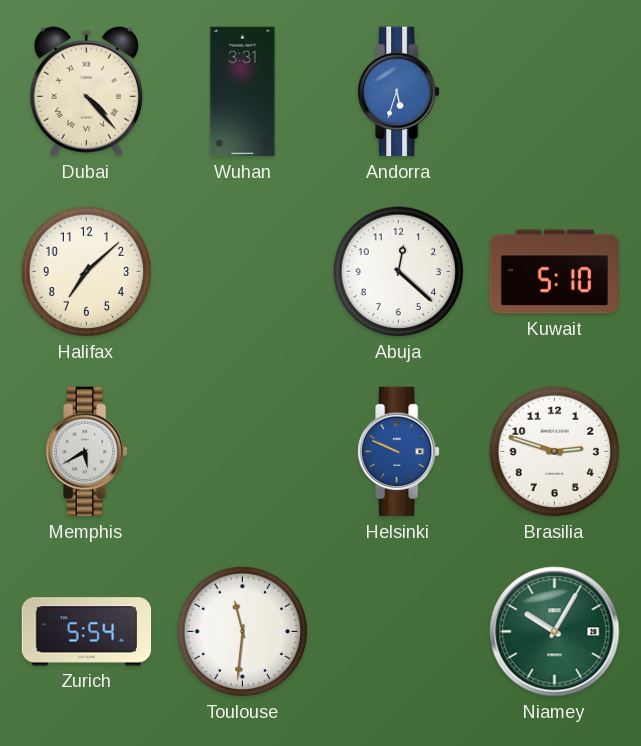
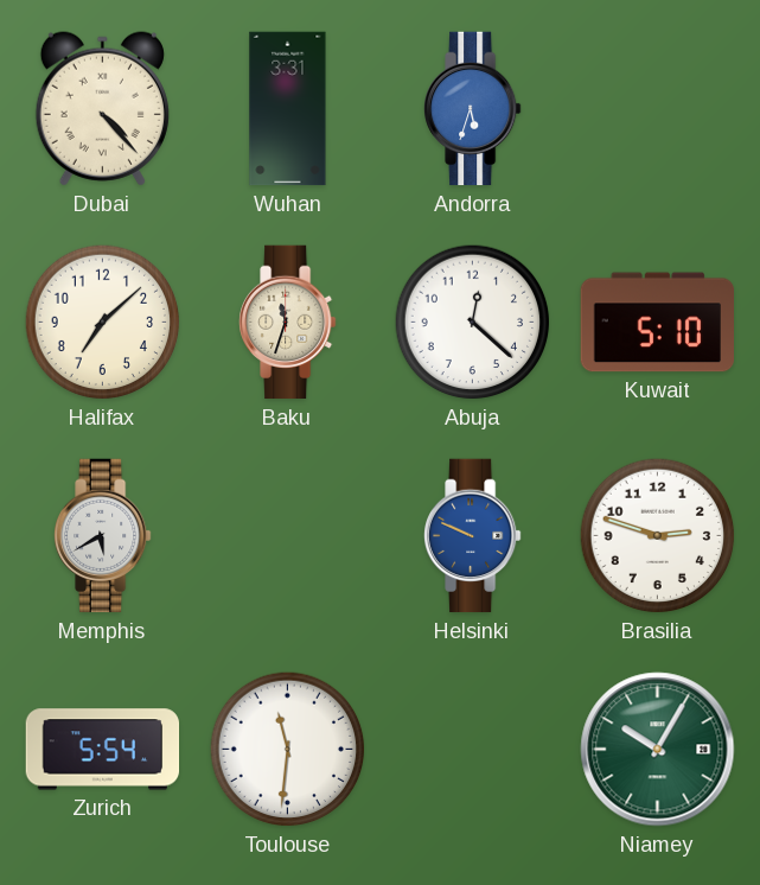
Baku: none -> 11:33 (288, 323)
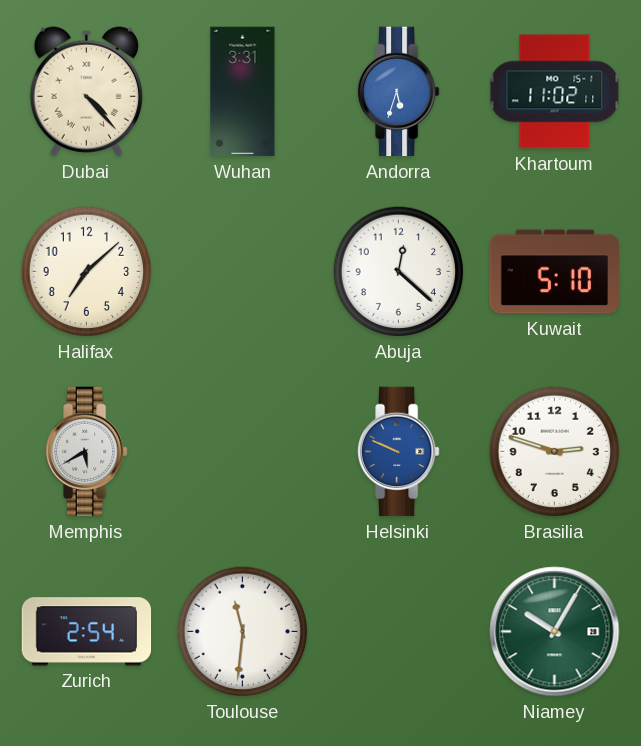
Khartoum: none -> 11:02 (555, 92)
Baku: 11:33 -> none (288, 323)
Zurich: 5:54 -> 2:54 (87, 632)
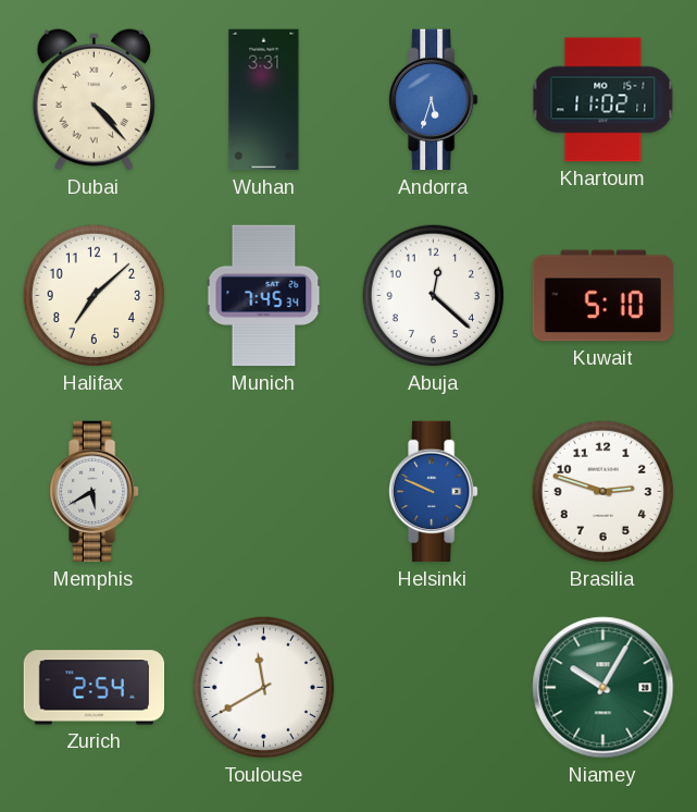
Munich: none -> 7:45 (264, 296)
Toulouse: 11:31 -> 11:40 (264, 688)
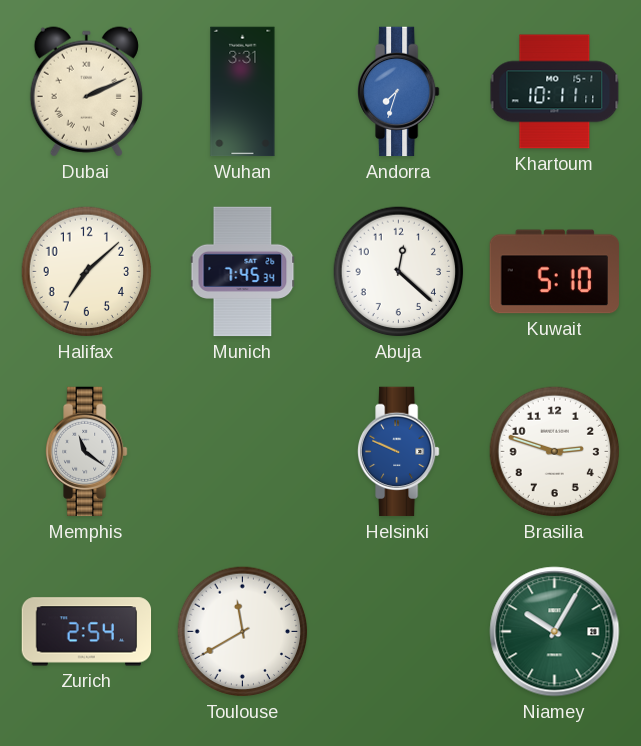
Dubai: 4:23 -> 2:11 (86, 92)
Andorra: 5:33 -> 7:33 (399, 92)
Khartoum: 11:02 -> 10:11 (555, 92)
Memphis: 5:40 -> 11:21 (87, 452)
